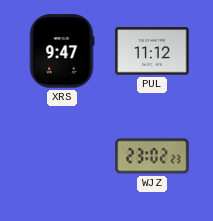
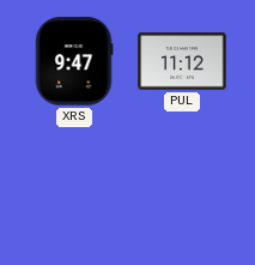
WJZ: 23:02 -> none (152, 156)
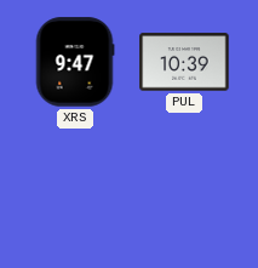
PUL: 11:12 -> 10:39 (184, 62)
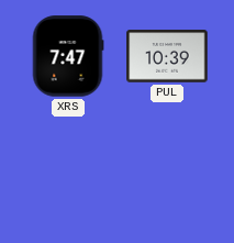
XRS: 9:47 -> 7:47 (68, 56)
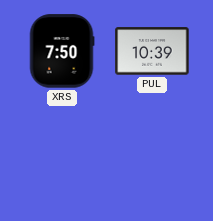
XRS: 7:47 -> 7:50 (62, 51)
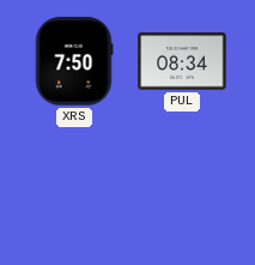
PUL: 10:39 -> 08:34 (182, 61)
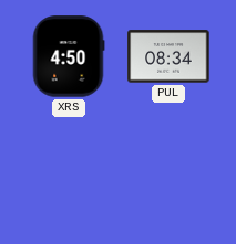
XRS: 7:50 -> 4:50 (69, 56)
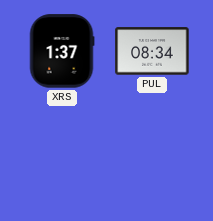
XRS: 4:50 -> 1:37 (62, 51)
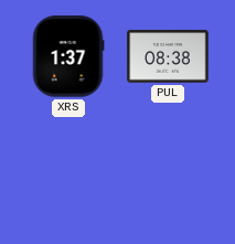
PUL: 08:34 -> 08:38 (168, 56)
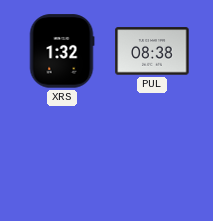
XRS: 1:37 -> 1:32 (62, 51)
